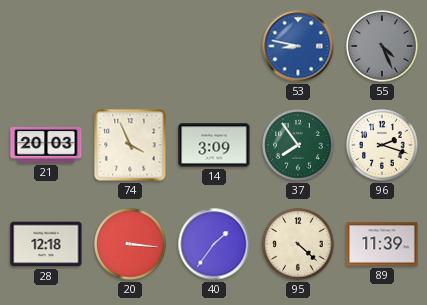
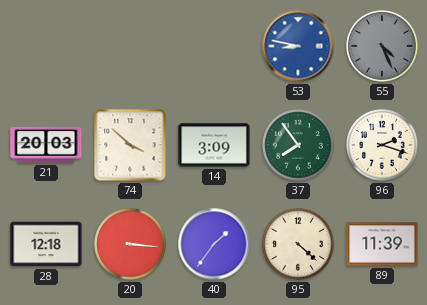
74: 3:56 -> 3:52 (130, 145)
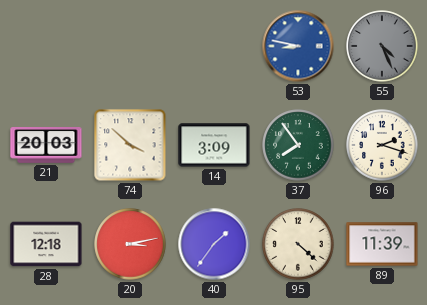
20: 3:16 -> 3:13 (130, 244)
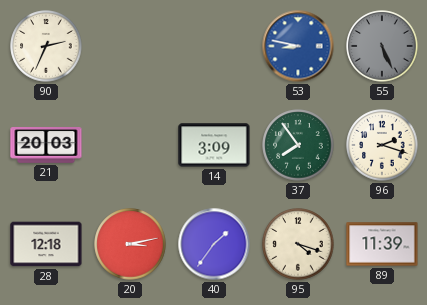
90: none -> 2:34 (46, 46)
55: 4:26 -> 5:26 (382, 46)
74: 3:52 -> none (130, 145)
95: 4:22 -> 4:18 (298, 244)
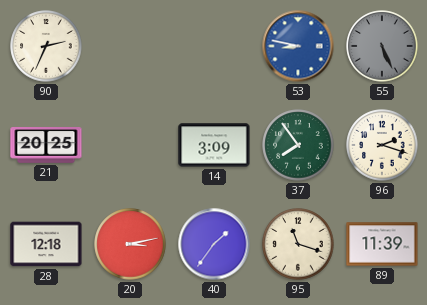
21: 20:03 -> 20:25 (46, 146)
95: 4:18 -> 11:18 (298, 244)
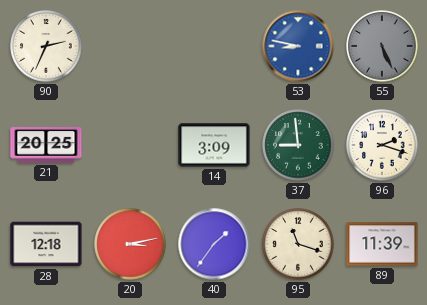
37: 7:54 -> 8:59 (298, 145)
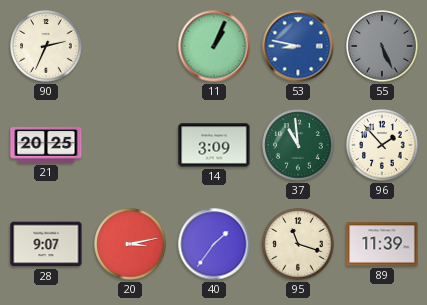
11: none -> 1:04 (214, 46)
37: 8:59 -> 10:59 (298, 145)
96: 2:18 -> 1:53 (382, 145)
28: 12:18 -> 9:07 (46, 244)
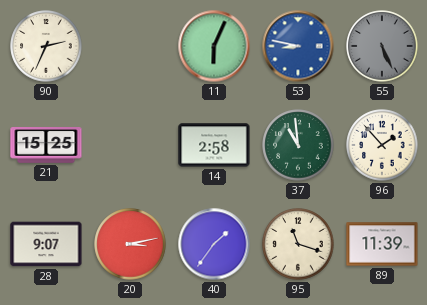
11: 1:04 -> 6:04 (214, 46)
21: 20:25 -> 15:25 (46, 146)
14: 3:09 -> 2:58 (214, 145)
